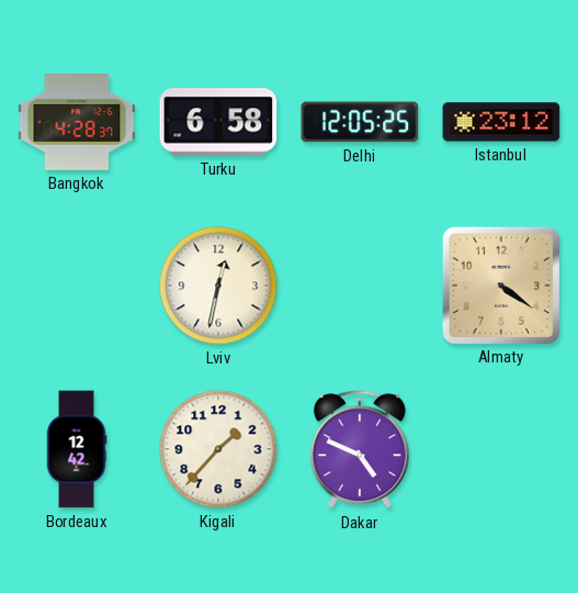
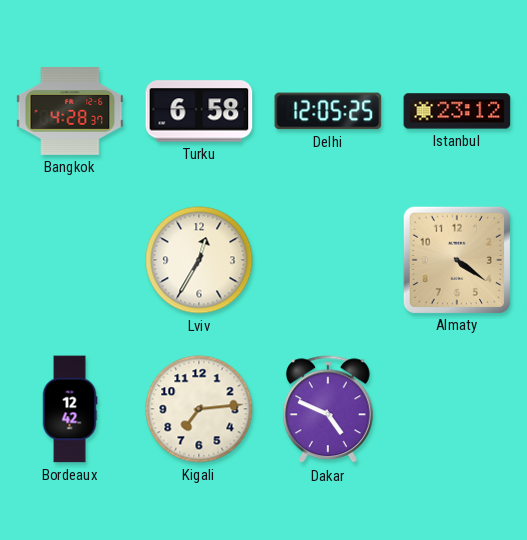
Lviv: 12:32 -> 12:35 (199, 260)
Kigali: 1:37 -> 7:14 (199, 409)
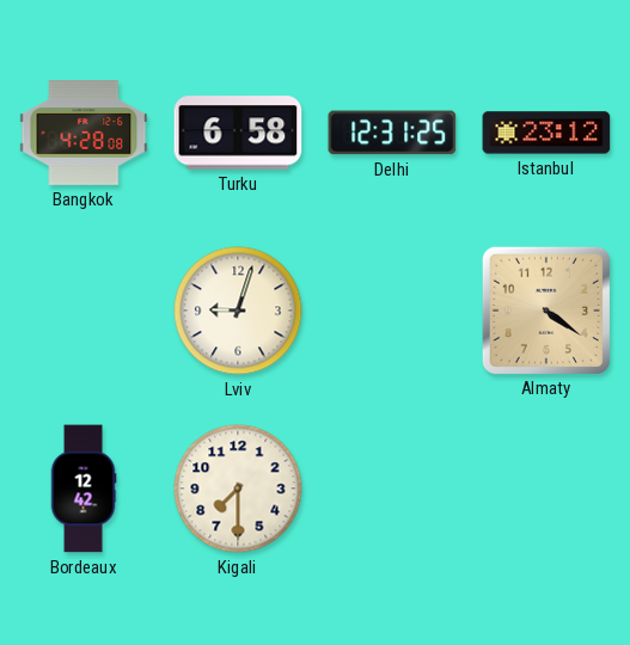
Bangkok: 4:28:37 -> 4:28:08 (84, 133)
Delhi: 12:05 -> 12:31 (392, 133)
Lviv: 12:35 -> 9:03 (238, 311)
Kigali: 7:14 -> 7:30 (238, 489)
Dakar: 4:49 -> none (328, 410)
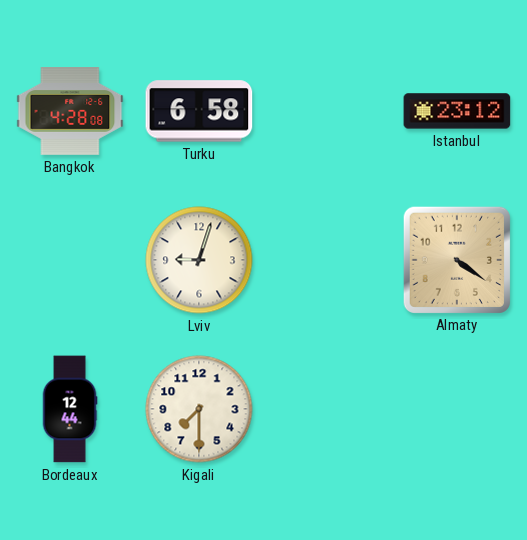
Delhi: 12:31 -> none (392, 133)
Bordeaux: 12:42 -> 12:44 (70, 409)
